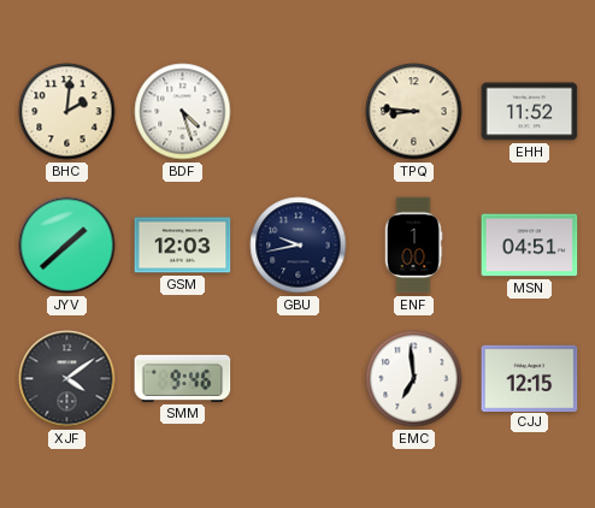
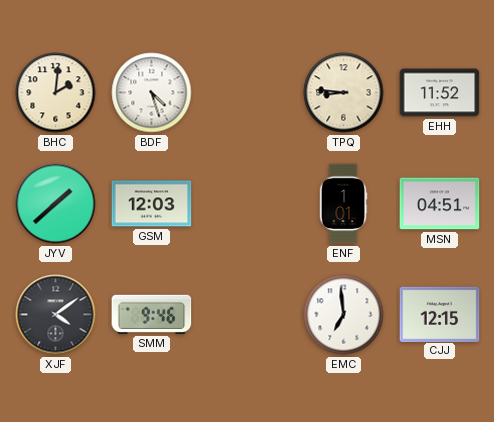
GBU: 9:43 -> none (299, 246)
ENF: 1:00 -> 1:01 (343, 204)
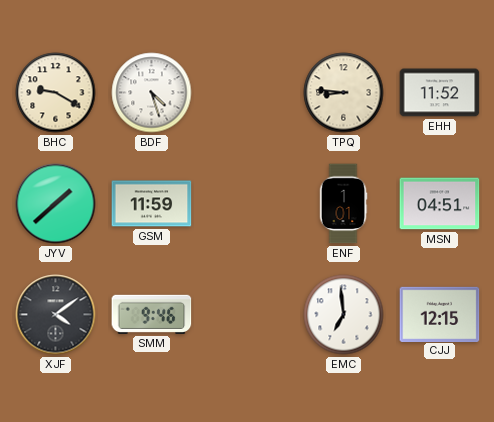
BHC: 2:01 -> 9:20 (56, 93)
GSM: 12:03 -> 11:59 (152, 204)
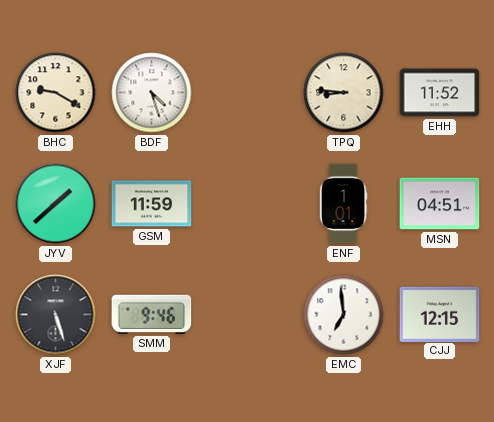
XJF: 4:09 -> 5:27 (56, 315)
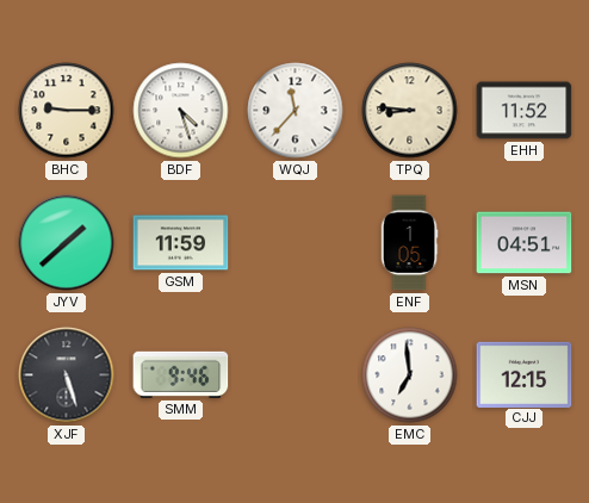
BHC: 9:20 -> 9:15 (67, 111)
WQJ: none -> 11:37 (296, 111)
ENF: 1:01 -> 1:05 (409, 243)
